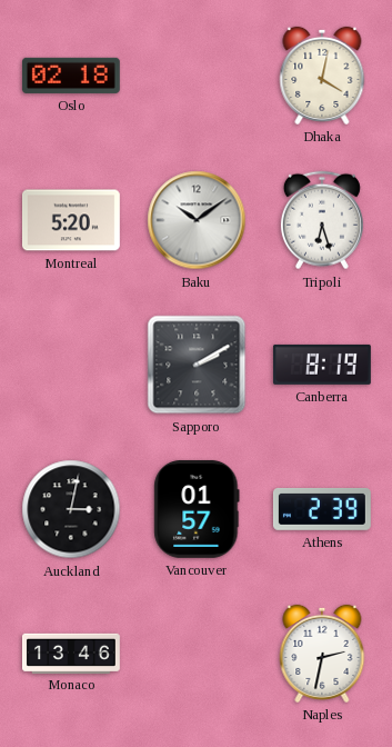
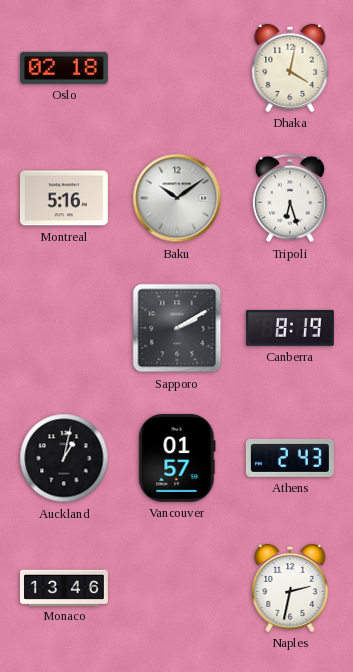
Montreal: 5:20 -> 5:16 (64, 198)
Auckland: 3:02 -> 1:02 (64, 458)
Athens: 2:39 -> 2:43 (290, 458)
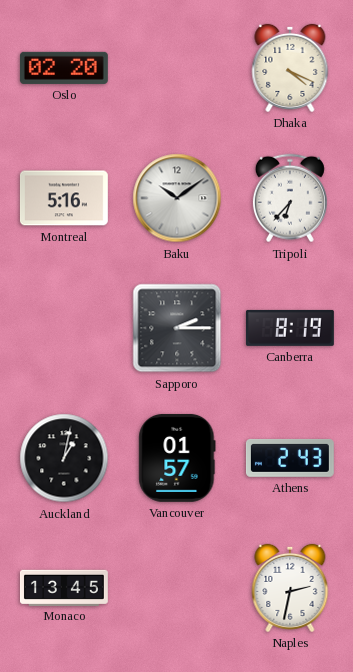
Oslo: 02:18 -> 02:20 (64, 68)
Dhaka: 4:02 -> 4:19 (290, 68)
Tripoli: 6:27 -> 6:37 (290, 198)
Sapporo: 2:10 -> 2:15 (177, 328)
Monaco: 13:46 -> 13:45 (65, 587)
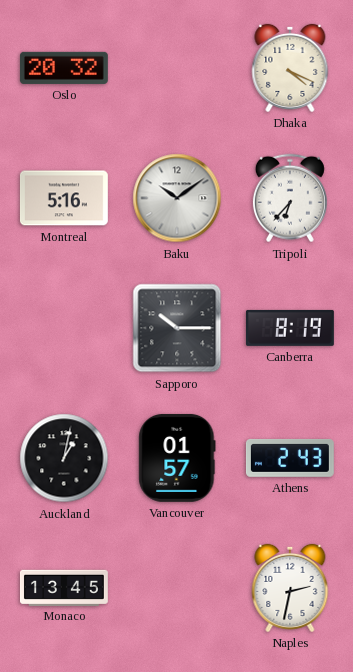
Oslo: 02:20 -> 20:32 (64, 68)
Sapporo: 2:15 -> 10:15 (177, 328)
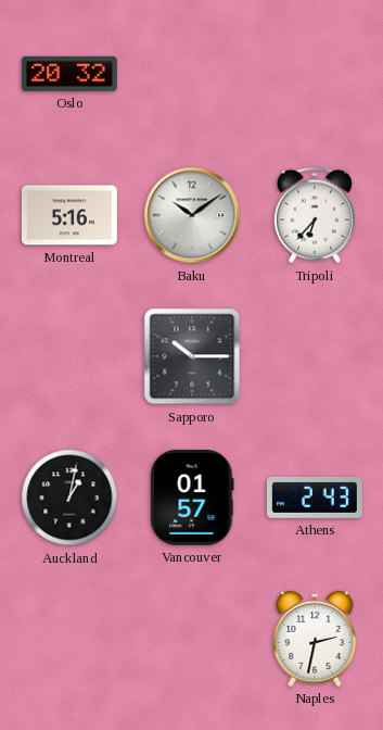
Dhaka: 4:19 -> none (290, 68)
Canberra: 8:19 -> none (290, 328)
Monaco: 13:45 -> none (65, 587)
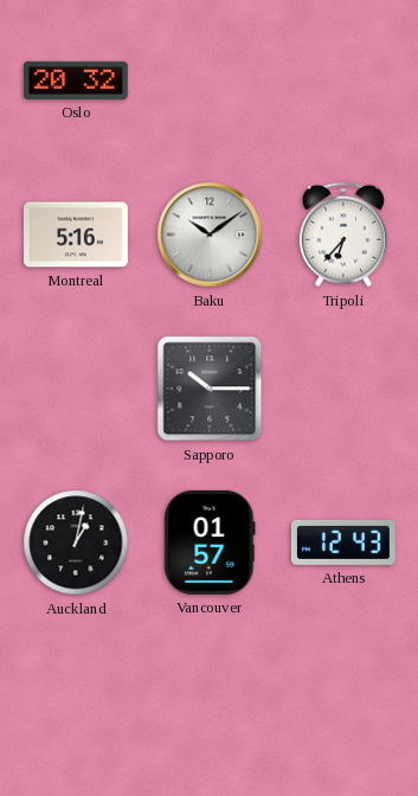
Athens: 2:43 -> 12:43 (343, 543)
Naples: 2:32 -> none (315, 639)
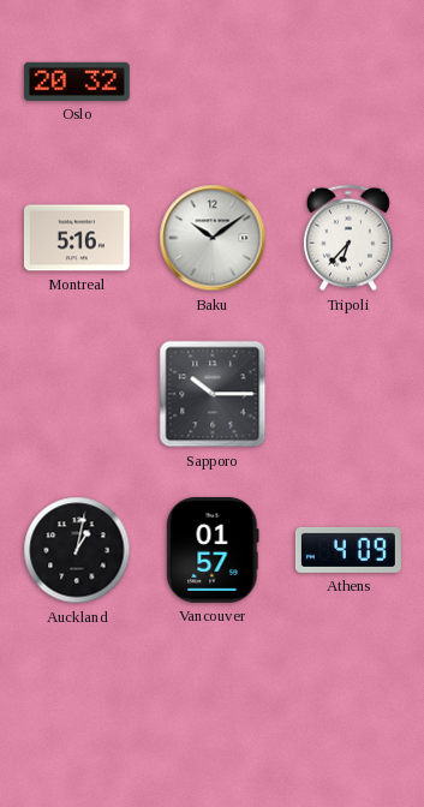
Athens: 12:43 -> 4:09 (348, 550)
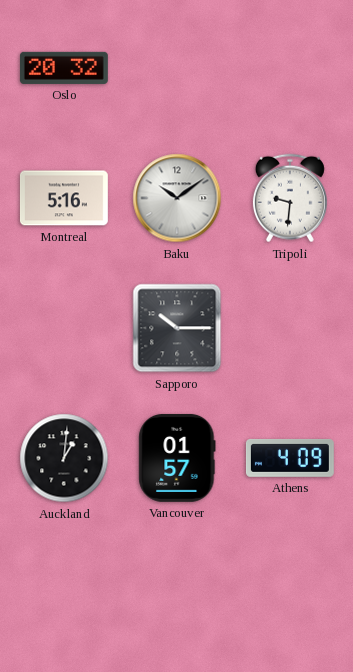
Tripoli: 6:37 -> 9:31 (290, 198)
Auckland: 1:02 -> 1:01 (64, 458)
